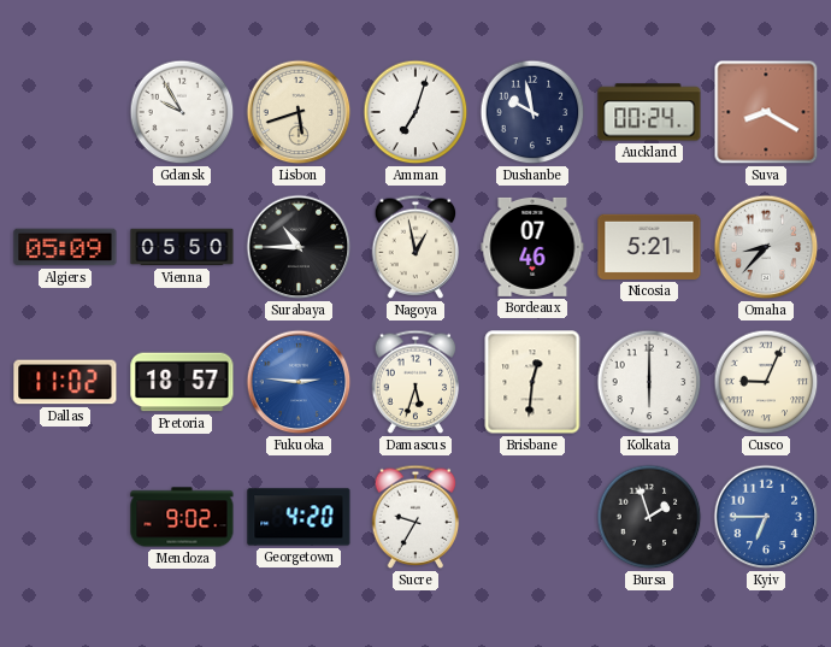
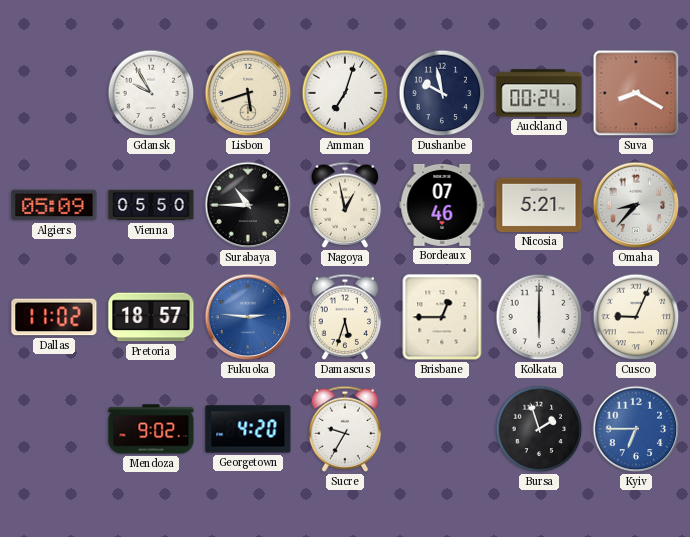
Brisbane: 12:31 -> 12:45 (442, 317)
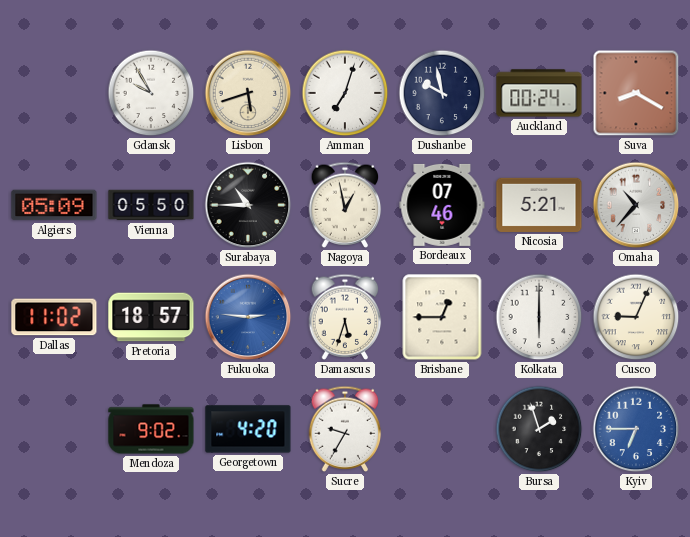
Omaha: 8:37 -> 10:37 (636, 205)
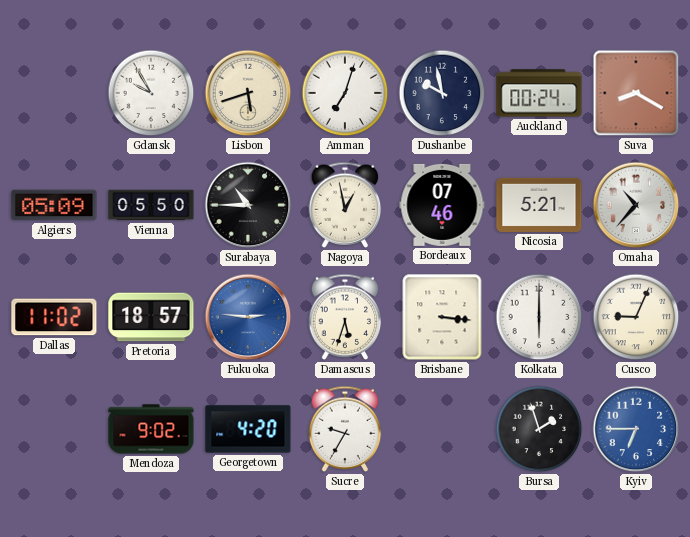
Brisbane: 12:45 -> 3:16 (442, 317)
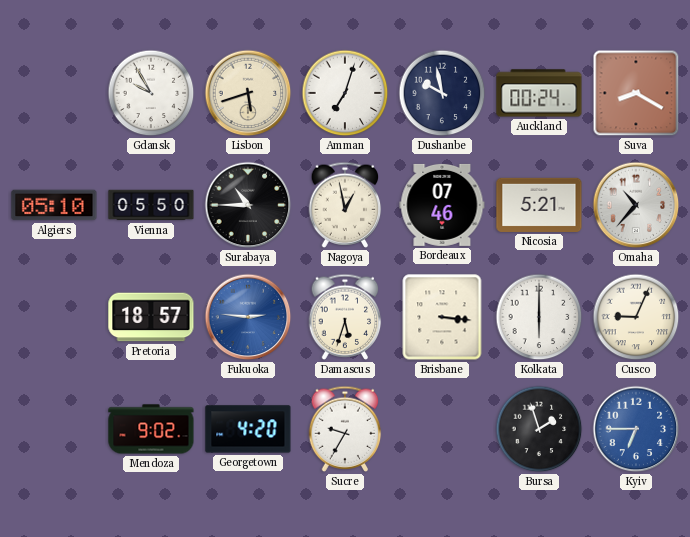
Algiers: 05:09 -> 05:10 (54, 205)
Dallas: 11:02 -> none (54, 317)
